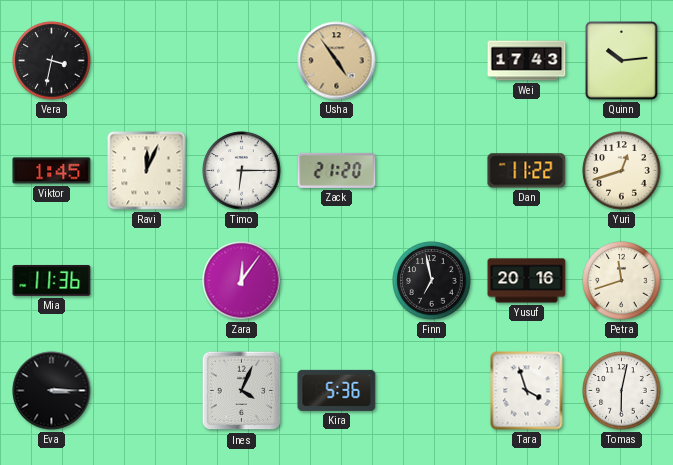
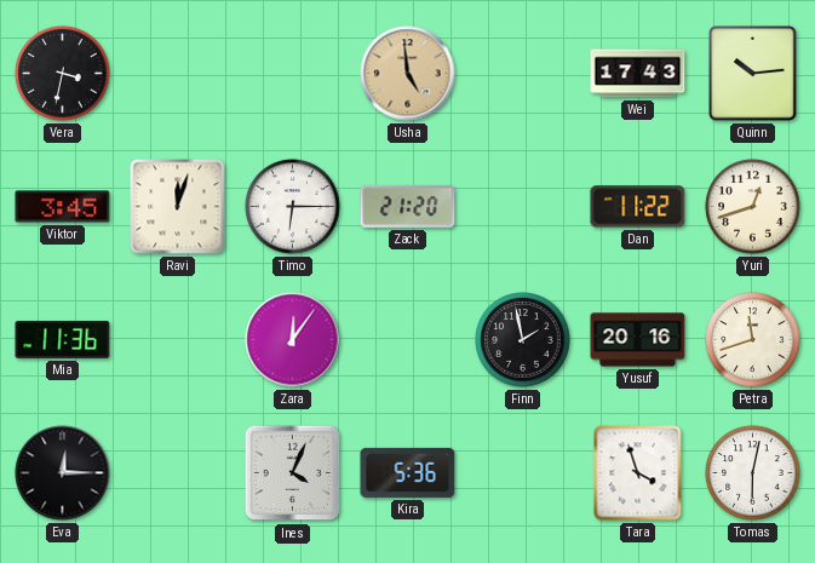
Usha: 4:54 -> 4:59 (408, 74)
Viktor: 1:45 -> 3:45 (63, 207)
Ravi: 12:04 -> 12:03 (178, 207)
Finn: 6:58 -> 1:58 (523, 340)
Eva: 3:15 -> 12:15 (63, 473)
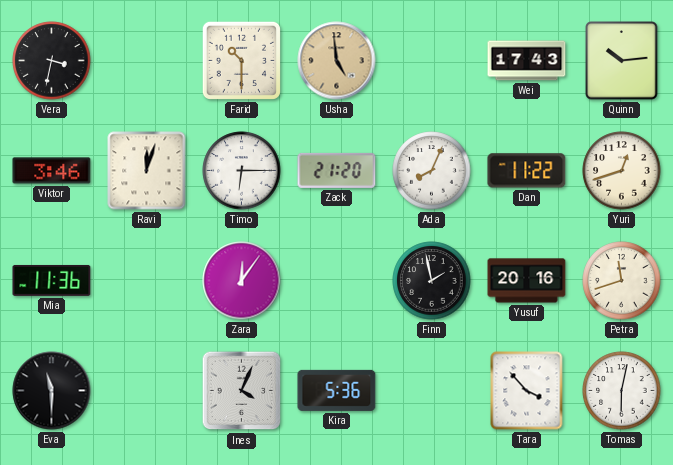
Farid: none -> 10:30 (241, 60)
Viktor: 3:45 -> 3:46 (52, 171)
Ada: none -> 8:04 (432, 171)
Eva: 12:15 -> 11:30 (52, 391)
Tara: 3:57 -> 3:53 (527, 391)
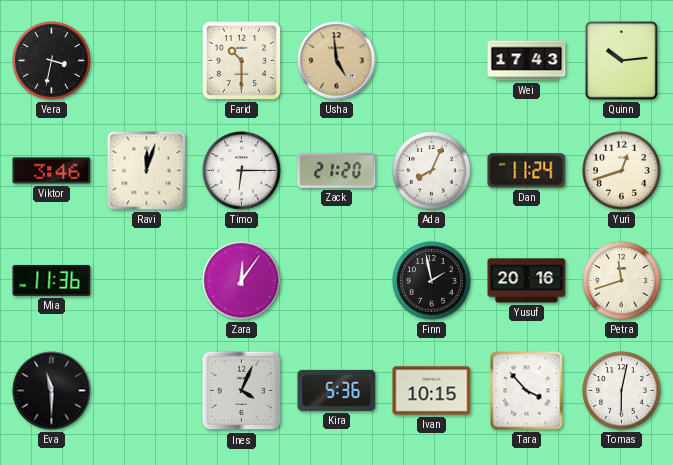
Dan: 11:22 -> 11:24 (527, 171)
Ivan: none -> 10:15 (432, 391)
